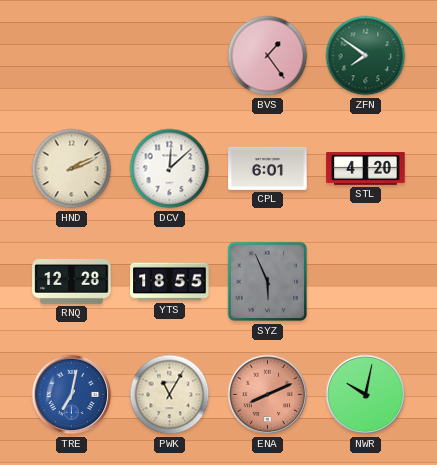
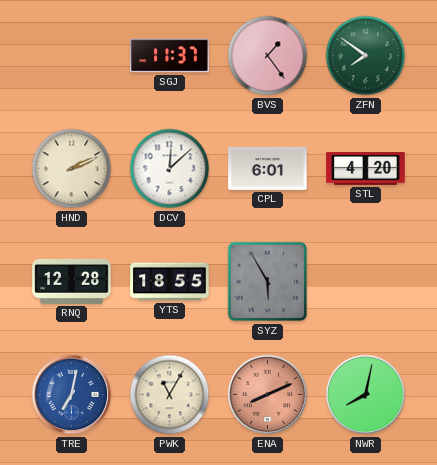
SGJ: none -> 11:37 (170, 56)
SYZ: 5:56 -> 5:55 (268, 282)
NWR: 10:02 -> 8:02 (366, 395)
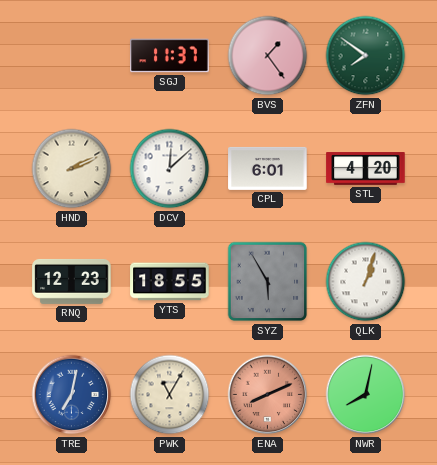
RNQ: 12:28 -> 12:23 (72, 281)
QLK: none -> 1:03 (366, 282)
